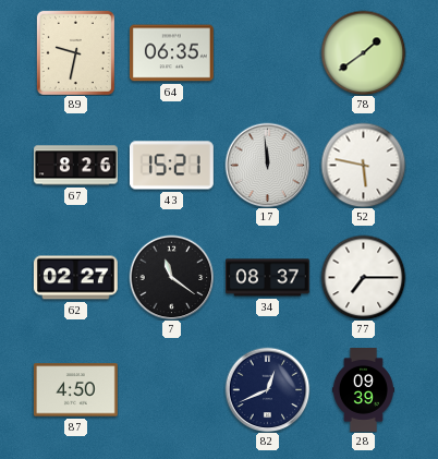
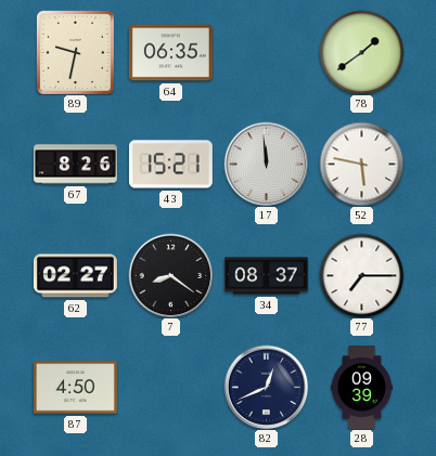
7: 11:21 -> 8:21 (170, 275)
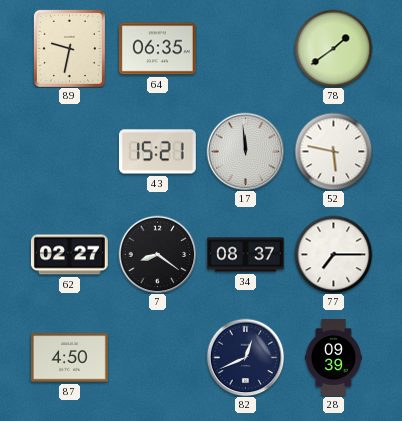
67: 8:26 -> none (76, 165)
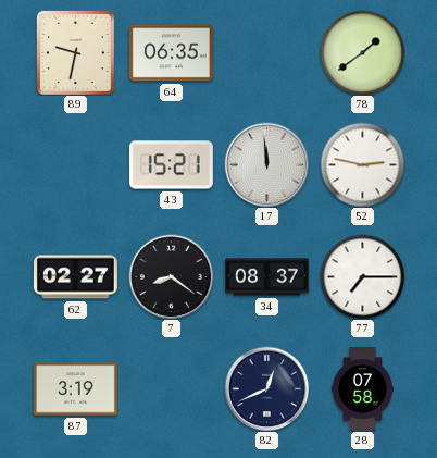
52: 5:47 -> 2:47 (362, 164)
87: 4:50 -> 3:19 (75, 389)
28: 09:39 -> 07:58 (362, 389)
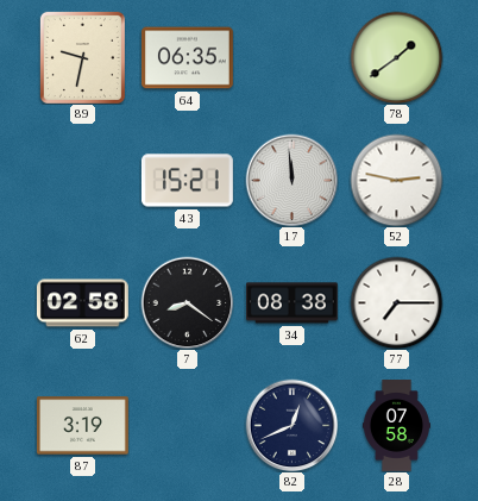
62: 02:27 -> 02:58 (82, 303)
34: 08:37 -> 08:38 (293, 303)
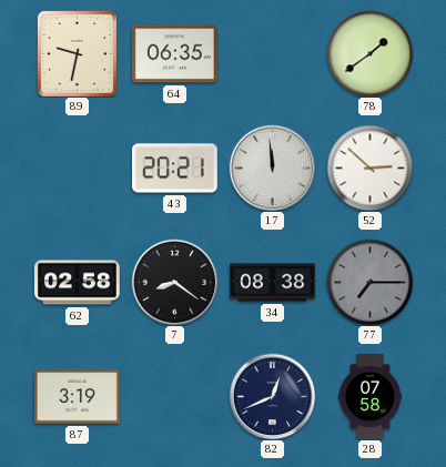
43: 15:21 -> 20:21 (174, 169)
52: 2:47 -> 2:52 (369, 167)
77 dial: white -> grey (369, 282)
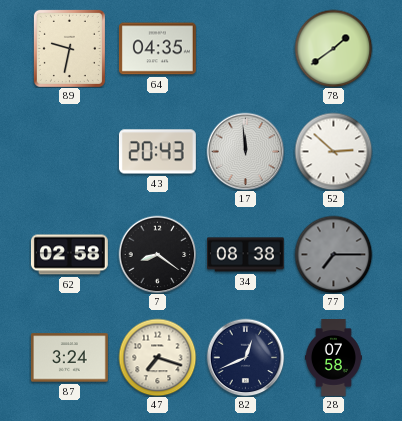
64: 06:35 -> 04:35 (157, 49)
43: 20:21 -> 20:43 (157, 152)
87: 3:19 -> 3:24 (69, 358)
47: none -> 7:18 (157, 357)
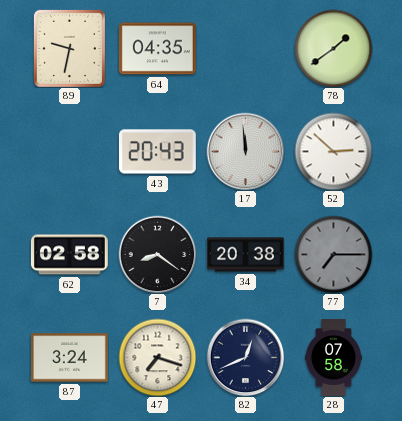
34: 08:38 -> 20:38 (246, 255)
